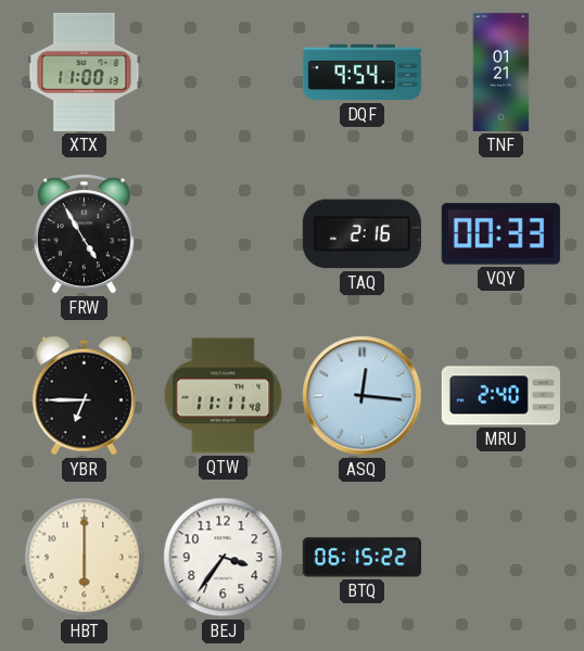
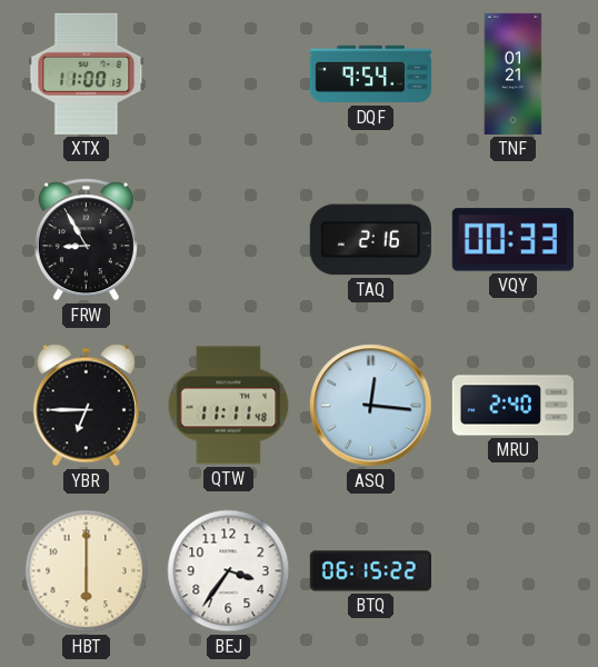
FRW: 4:55 -> 8:55 (86, 240)
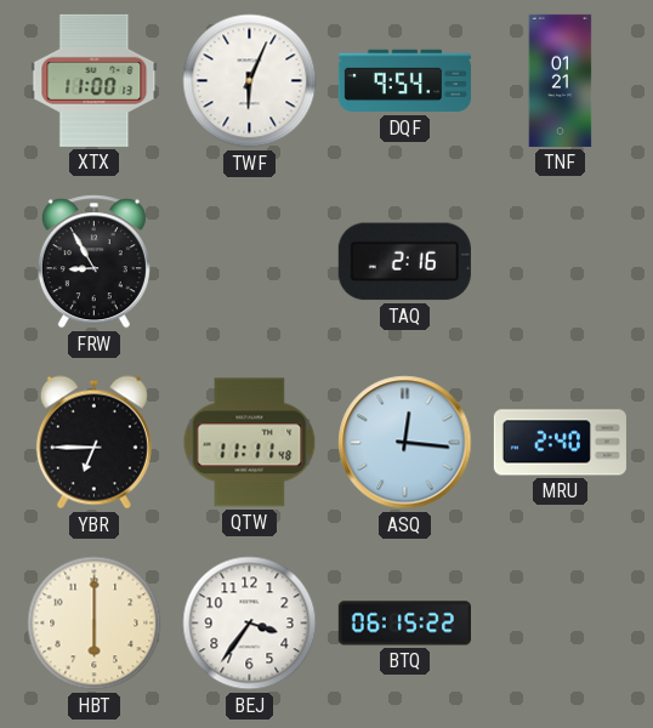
TWF: none -> 6:04 (250, 81)
VQY: 00:33 -> none (512, 240)
